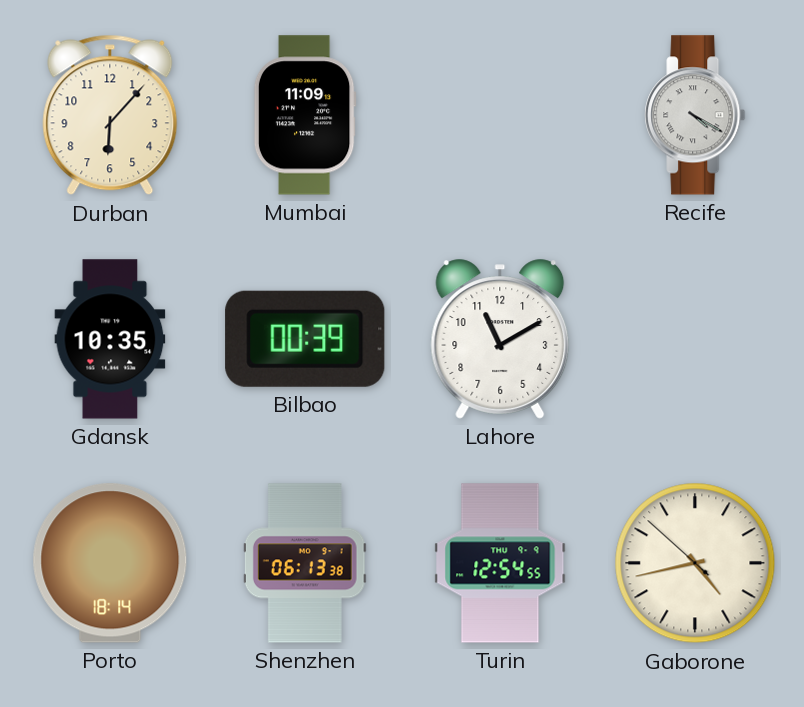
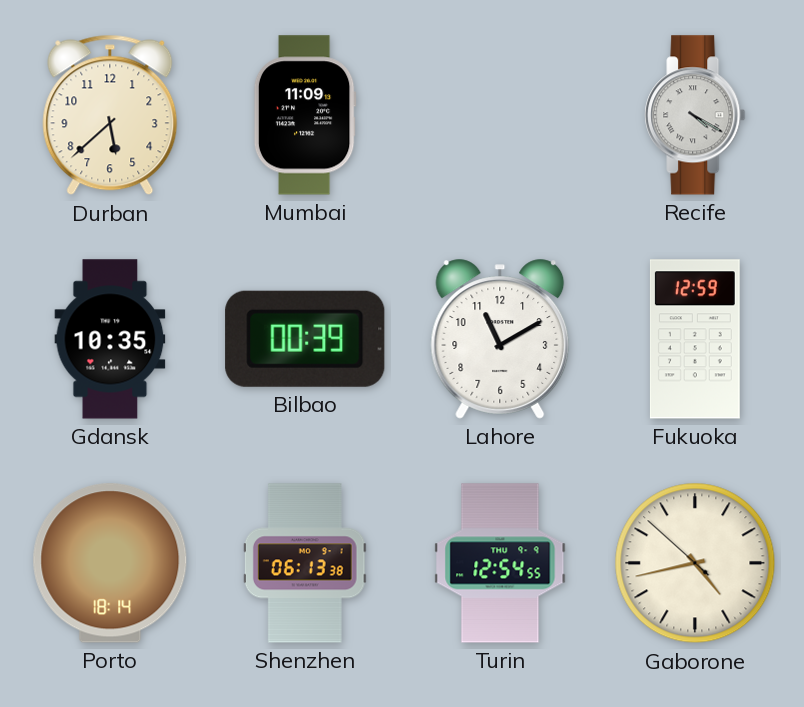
Durban: 6:07 -> 5:38 (110, 115)
Fukuoka: none -> 12:59 (695, 339)
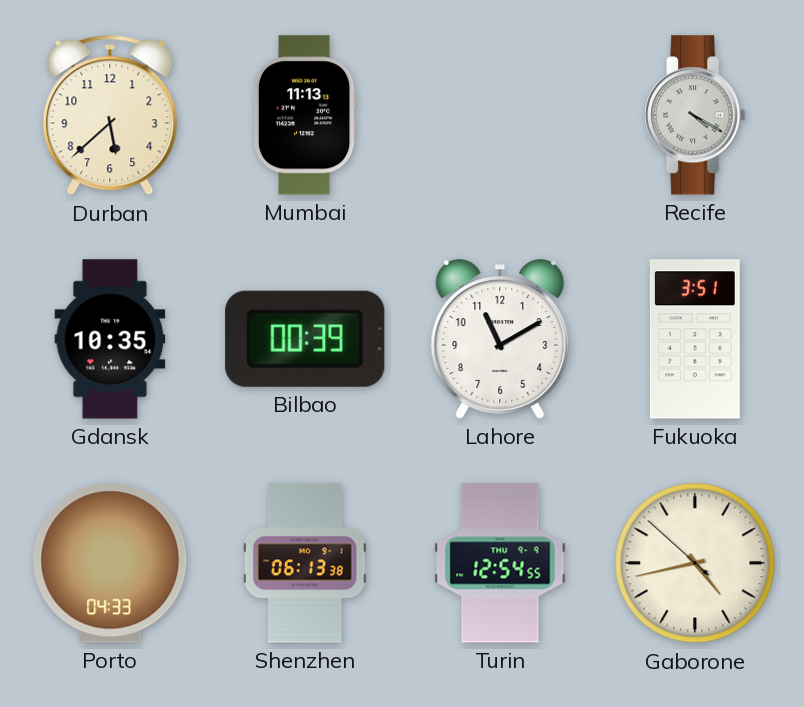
Mumbai: 11:09 -> 11:13 (305, 115)
Fukuoka: 12:59 -> 3:51 (695, 339)
Porto: 18:14 -> 04:33 (110, 563)
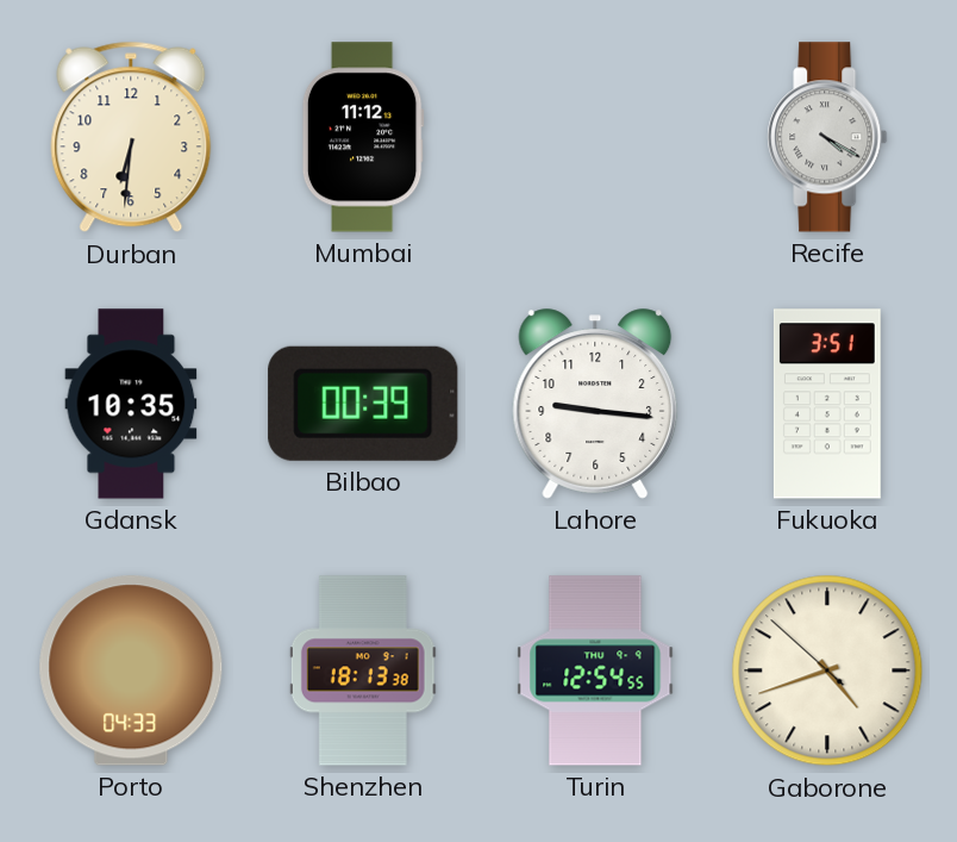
Durban: 5:38 -> 6:31 (131, 137)
Mumbai: 11:13 -> 11:12 (363, 137)
Lahore: 11:10 -> 9:16 (595, 404)
Shenzhen: 06:13 -> 18:13 (363, 671)
Gaborone: 4:42 -> 4:41 (827, 671)
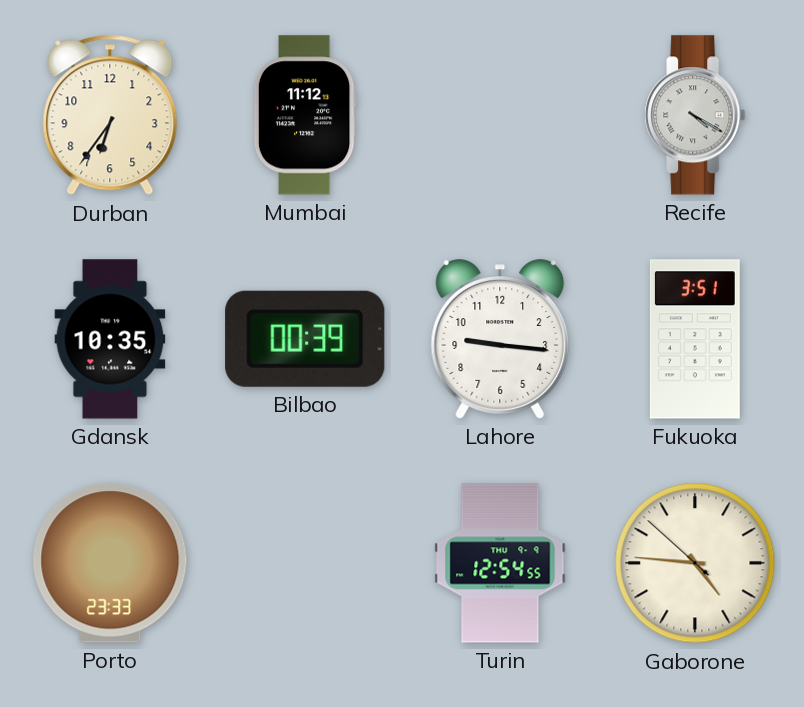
Durban: 6:31 -> 6:36 (110, 115)
Porto: 04:33 -> 23:33 (110, 563)
Shenzhen: 18:13 -> none (363, 671)
Gaborone: 4:41 -> 4:45 (695, 563)
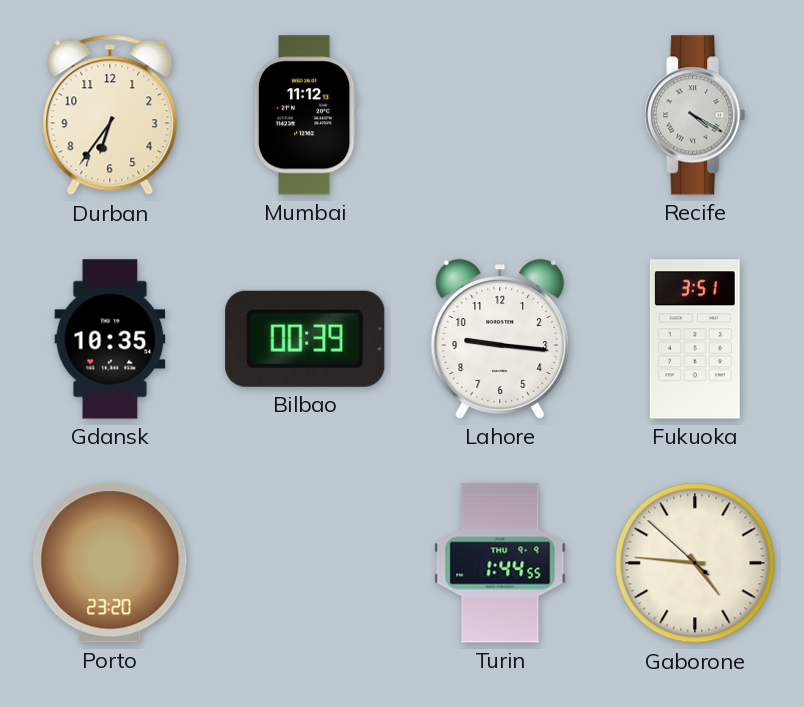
Porto: 23:33 -> 23:20 (110, 563)
Turin: 12:54 -> 1:44 (500, 563)
